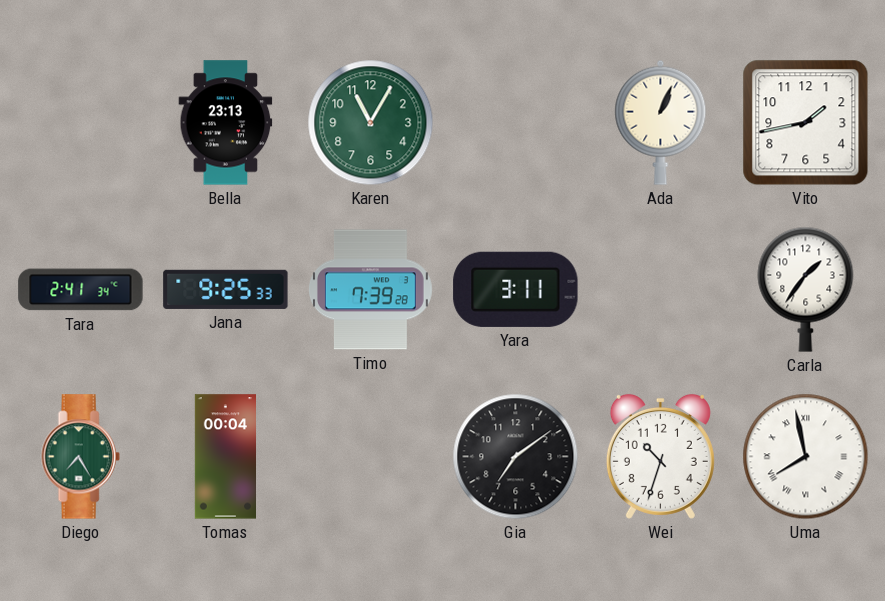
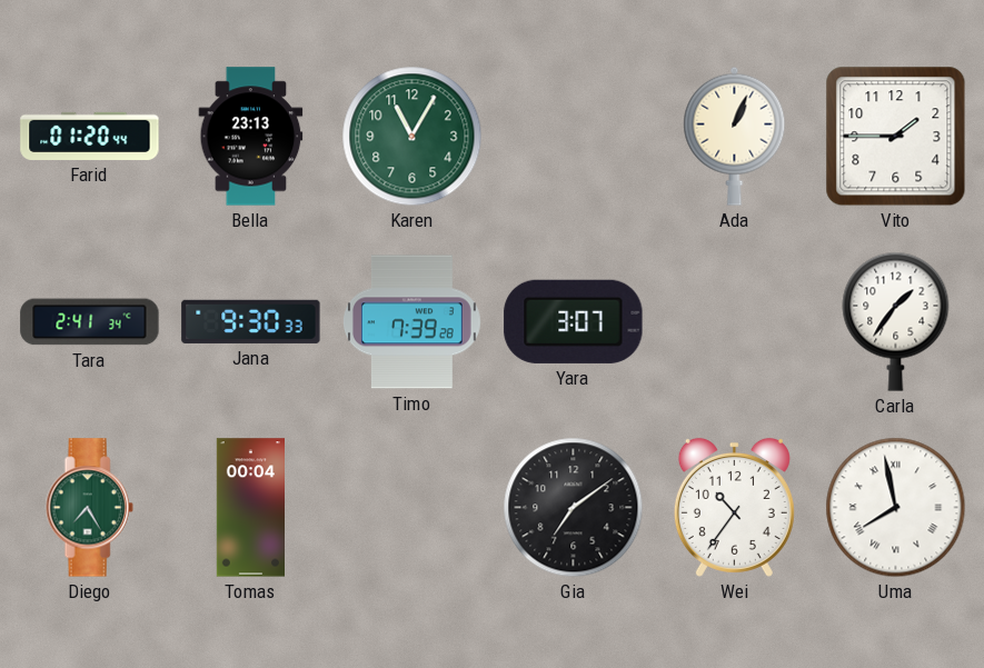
Farid: none -> 01:20 (90, 136)
Vito: 1:43 -> 1:45 (896, 137)
Jana: 9:25 -> 9:30 (251, 321)
Yara: 3:11 -> 3:07 (574, 321)
Wei: 10:33 -> 10:36 (734, 507)
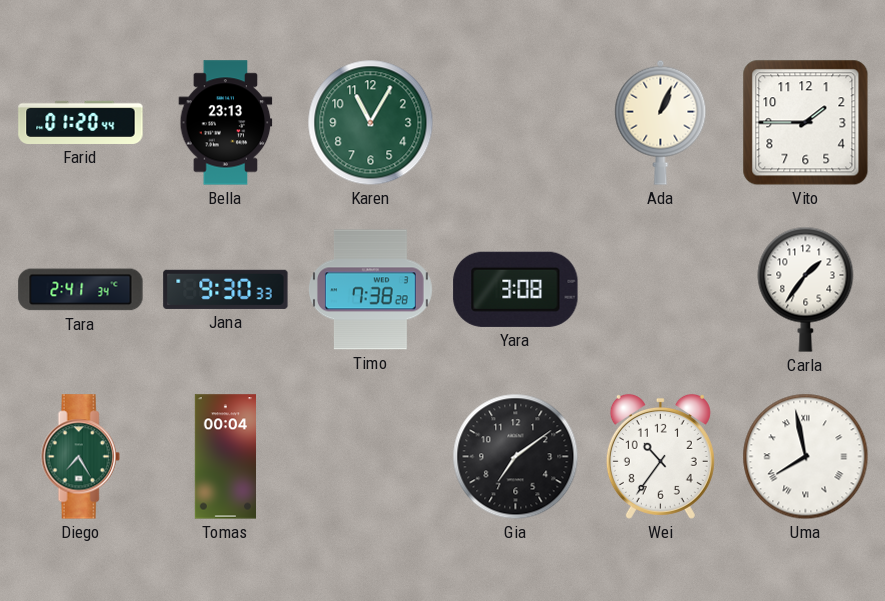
Timo: 7:39 -> 7:38 (370, 290)
Yara: 3:07 -> 3:08 (516, 289)
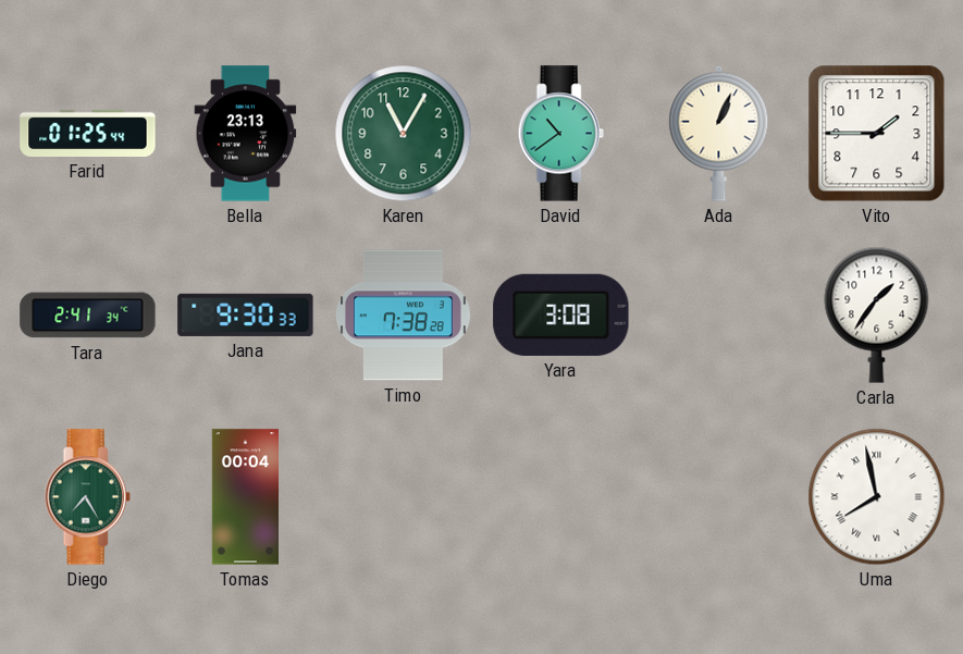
Farid: 01:20 -> 01:25 (88, 133)
David: none -> 10:39 (560, 134)
Gia: 7:09 -> none (516, 457)
Wei: 10:36 -> none (660, 456)
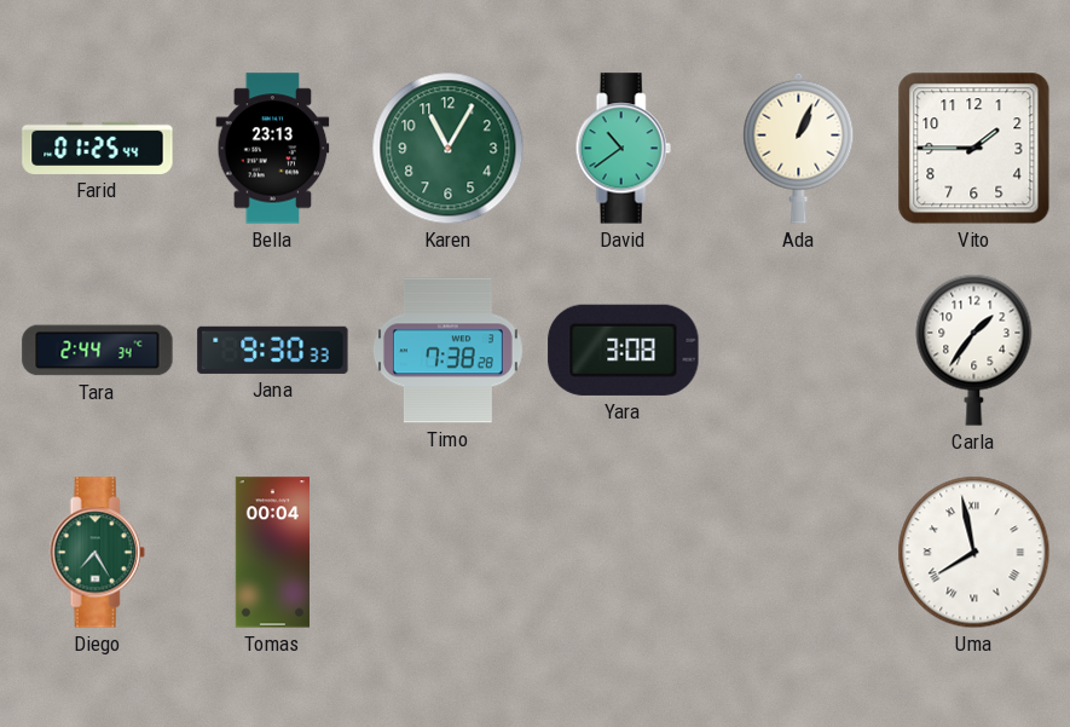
Tara: 2:41 -> 2:44 (98, 351)
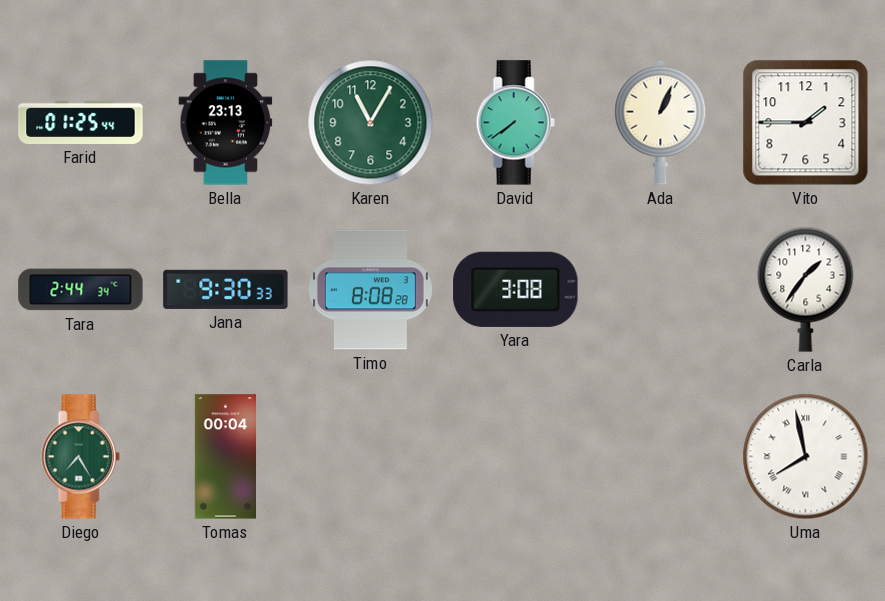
David: 10:39 -> 7:39 (515, 123)
Timo: 7:38 -> 8:08 (370, 290)
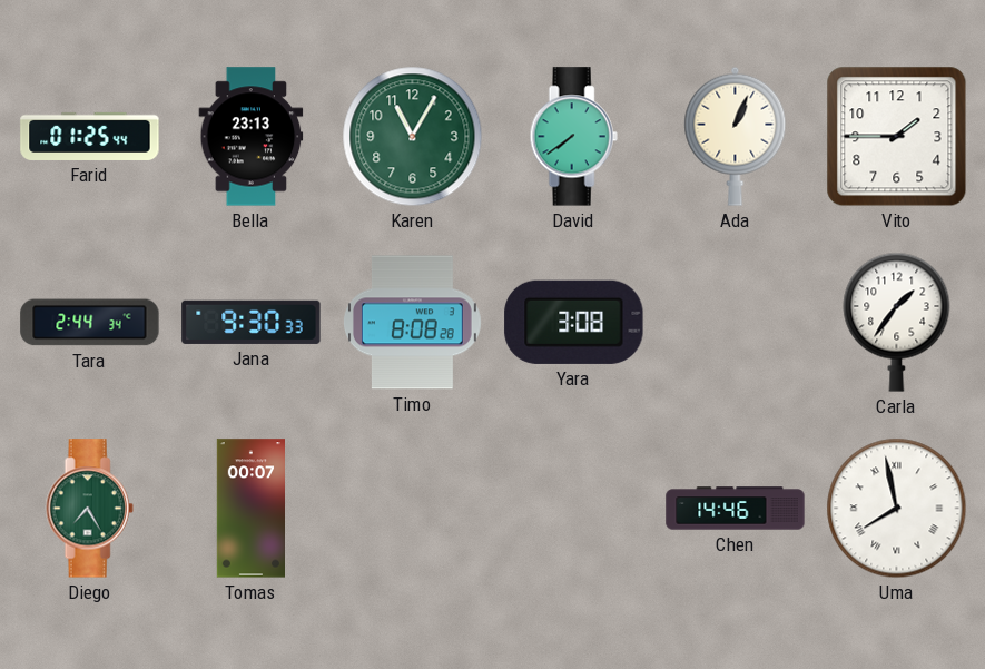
Tomas: 00:04 -> 00:07 (250, 509)
Chen: none -> 14:46 (736, 509)
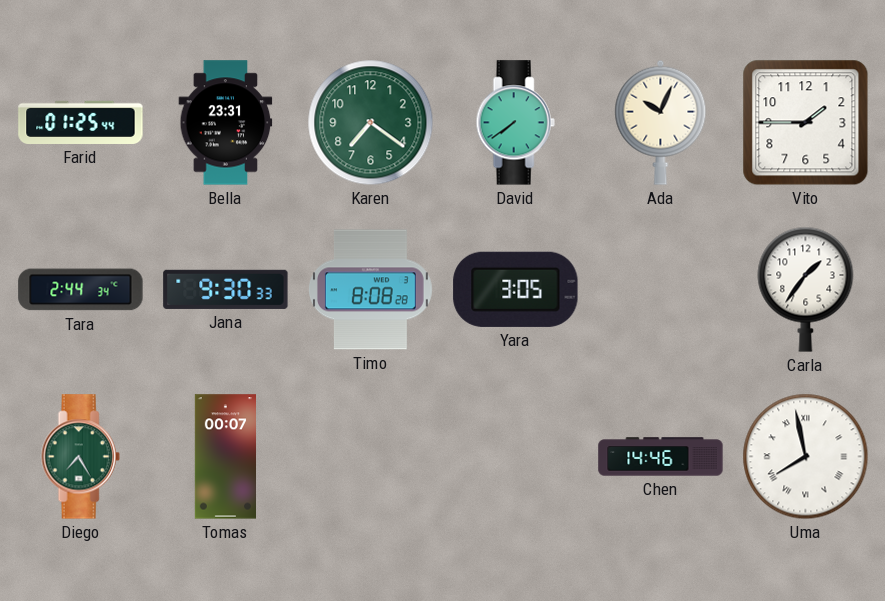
Bella: 23:13 -> 23:31 (226, 123)
Karen: 11:05 -> 7:21 (371, 123)
Ada: 1:04 -> 10:04 (661, 122)
Yara: 3:08 -> 3:05 (516, 289)
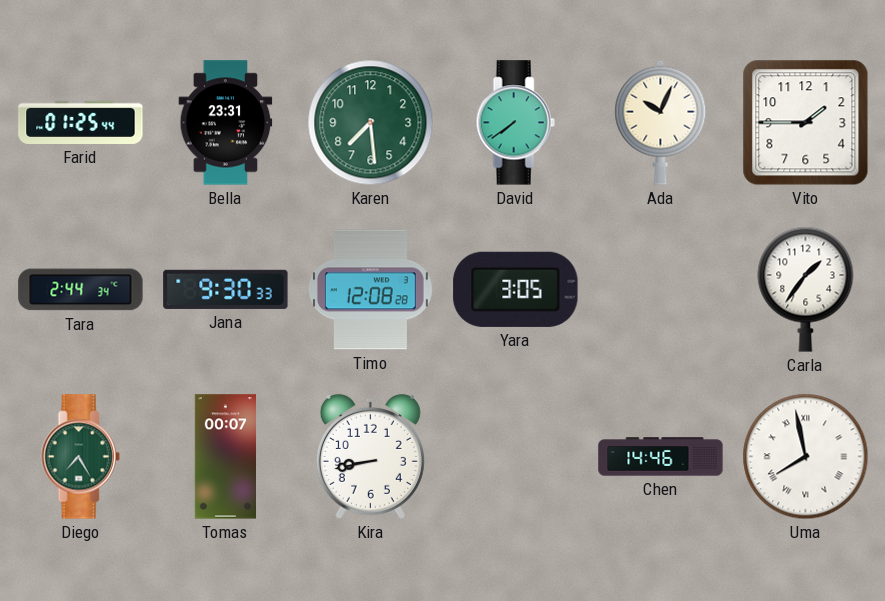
Karen: 7:21 -> 7:29 (371, 123)
Timo: 8:08 -> 12:08 (370, 290)
Kira: none -> 8:43 (370, 456)
